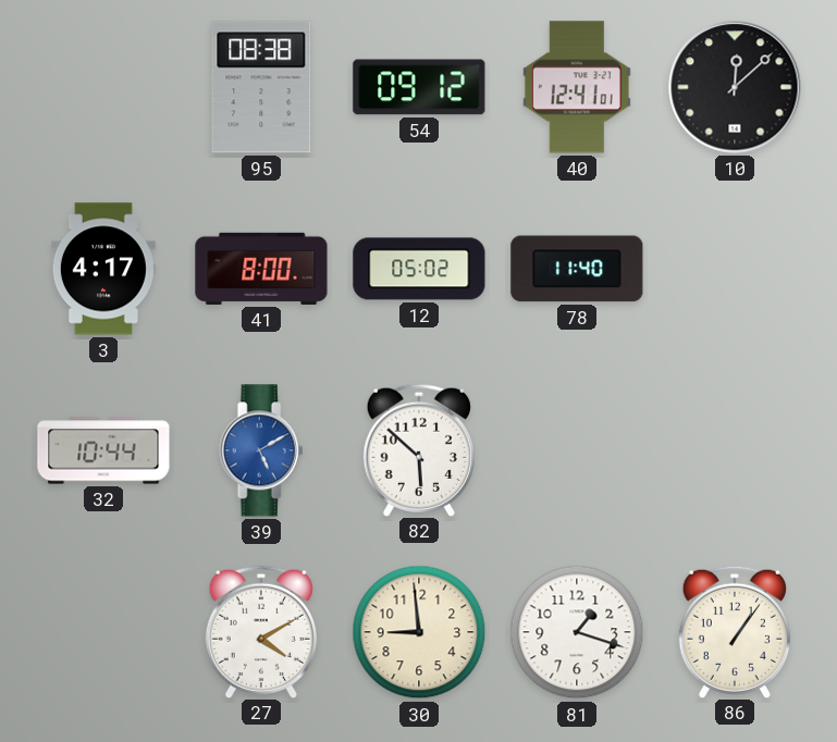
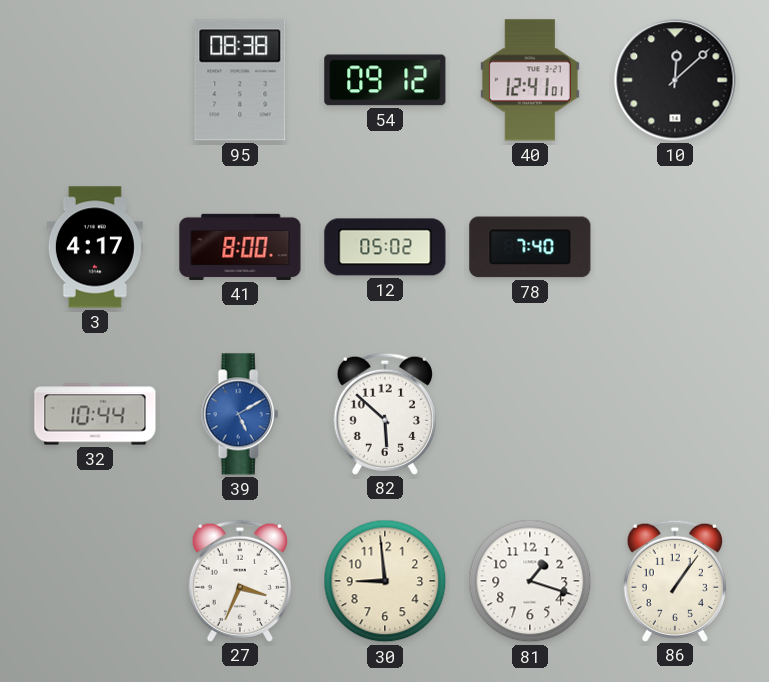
78: 11:40 -> 7:40 (530, 247)
27: 4:10 -> 3:34 (240, 580)
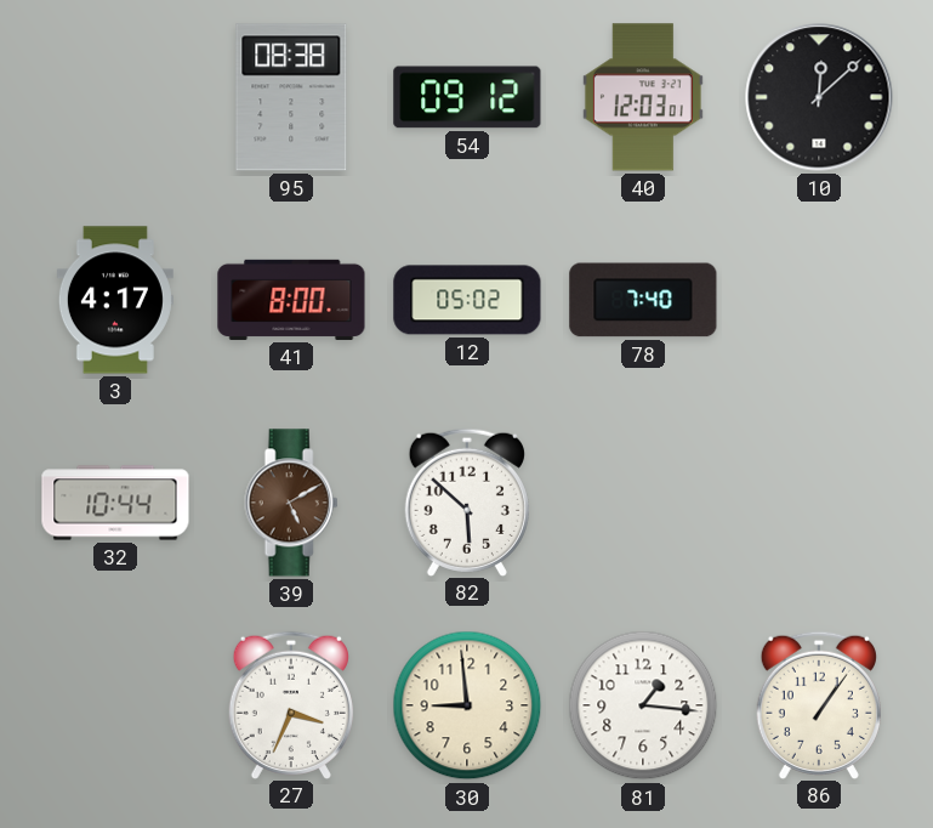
40: 12:41 -> 12:03 (643, 97)
39 dial: blue -> brown (291, 503)
81: 1:18 -> 1:16 (643, 705)
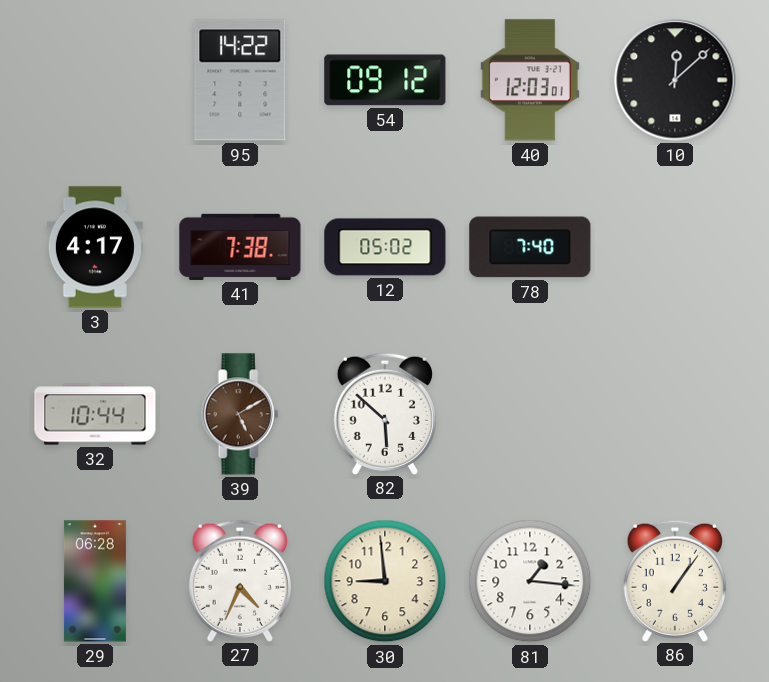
95: 08:38 -> 14:22 (240, 80)
41: 8:00 -> 7:38 (240, 247)
29: none -> 06:28 (95, 581)
27: 3:34 -> 4:34 (240, 580)
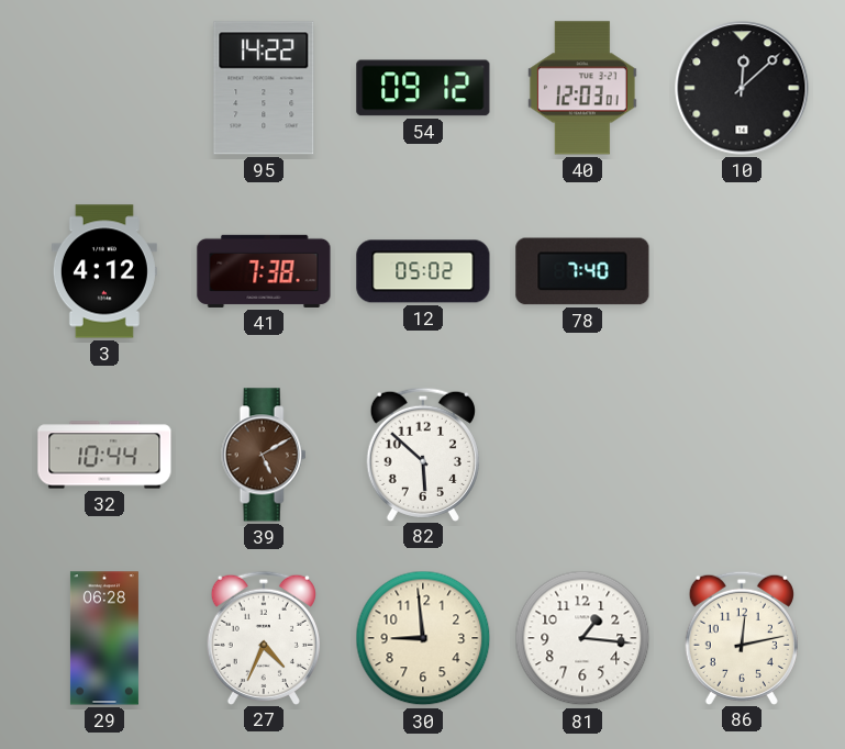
3: 4:17 -> 4:12 (104, 271)
86: 1:06 -> 12:13 (742, 637)
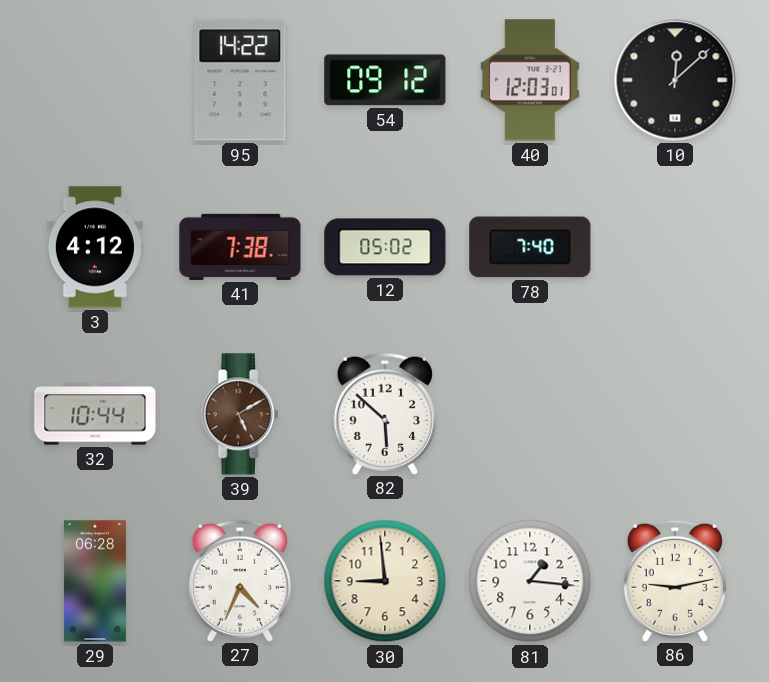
86: 12:13 -> 9:13 (675, 580)
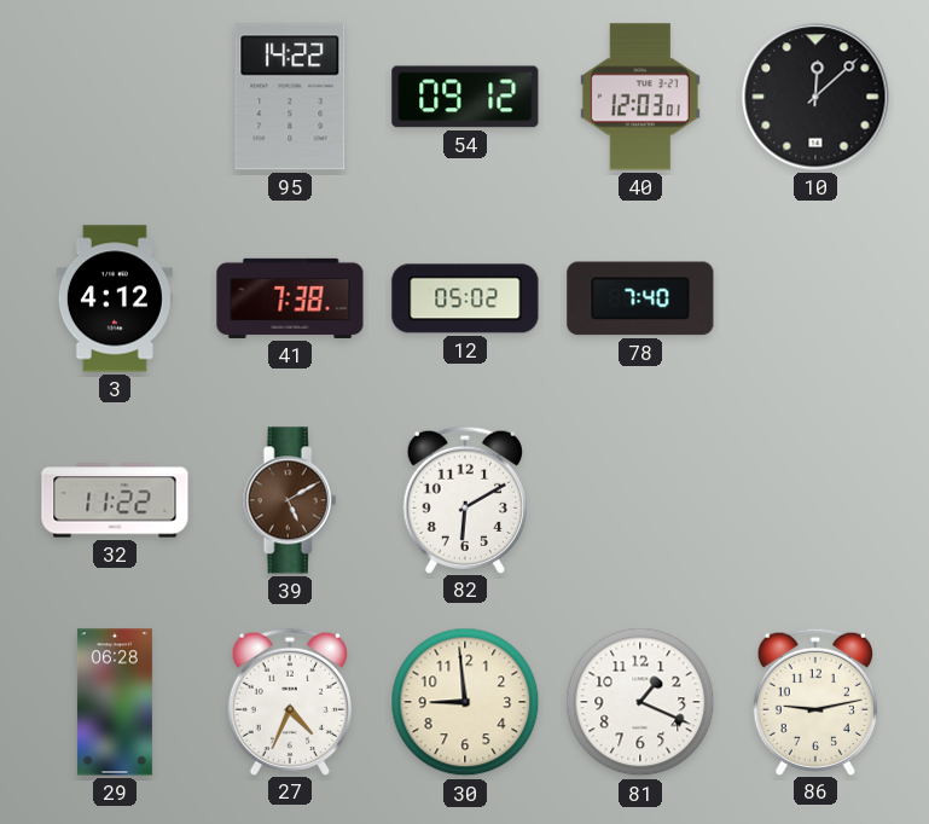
32: 10:44 -> 11:22 (115, 500)
82: 5:52 -> 6:10 (465, 499)
81: 1:16 -> 1:19 (640, 702)
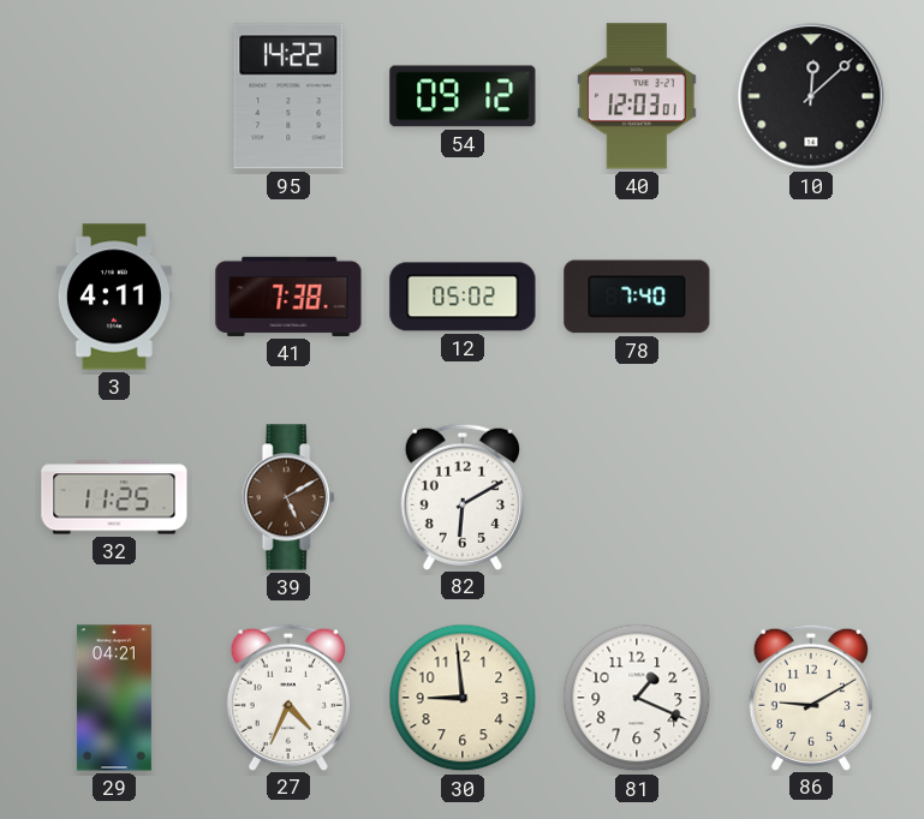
3: 4:12 -> 4:11 (114, 297)
32: 11:22 -> 11:25 (114, 497)
29: 06:28 -> 04:21 (114, 698)
86: 9:13 -> 9:10 (811, 697)
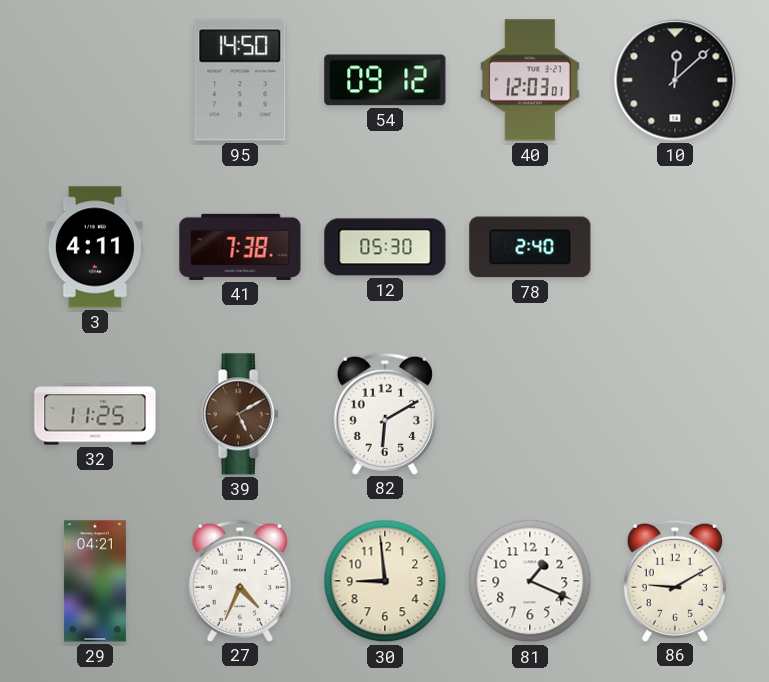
95: 14:22 -> 14:50 (240, 80)
12: 05:02 -> 05:30 (385, 247)
78: 7:40 -> 2:40 (530, 247)
